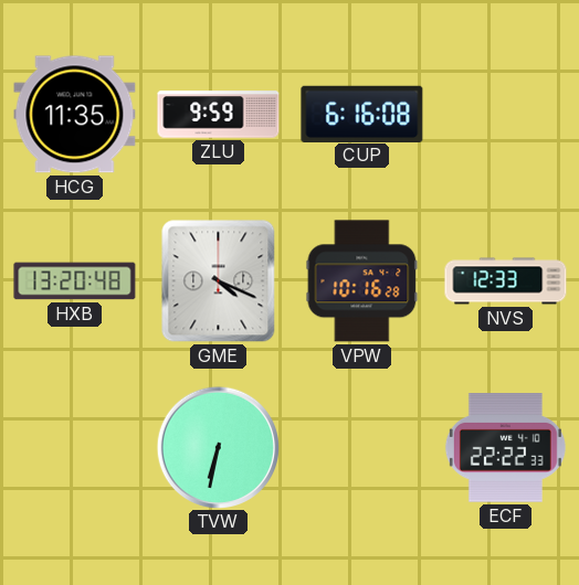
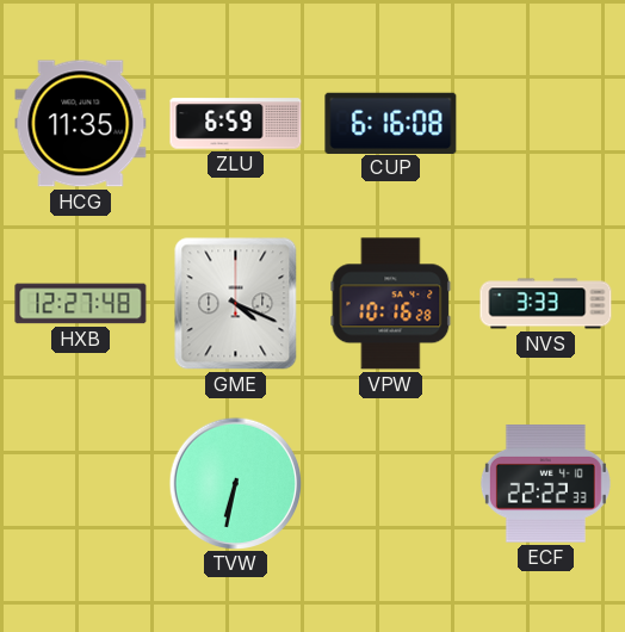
ZLU: 9:59 -> 6:59 (236, 124)
HXB: 13:20 -> 12:27 (81, 304)
NVS: 12:33 -> 3:33 (546, 304)
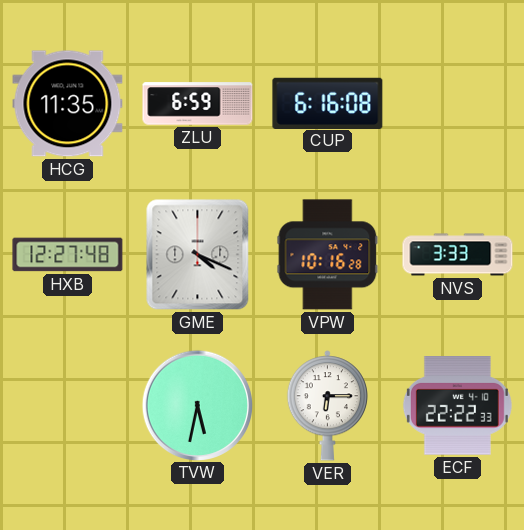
TVW: 6:32 -> 5:32 (197, 405)
VER: none -> 6:15 (327, 406)
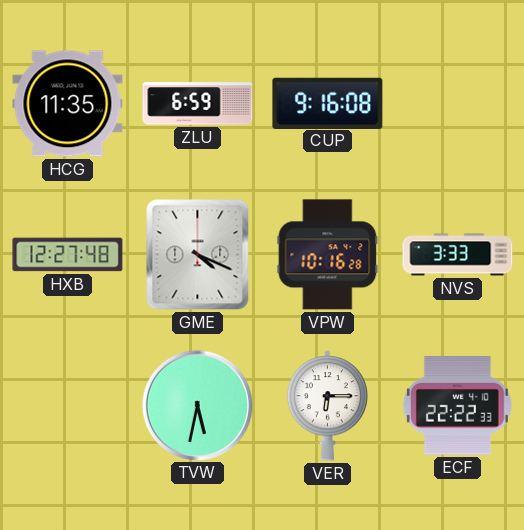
CUP: 6:16 -> 9:16 (328, 103)
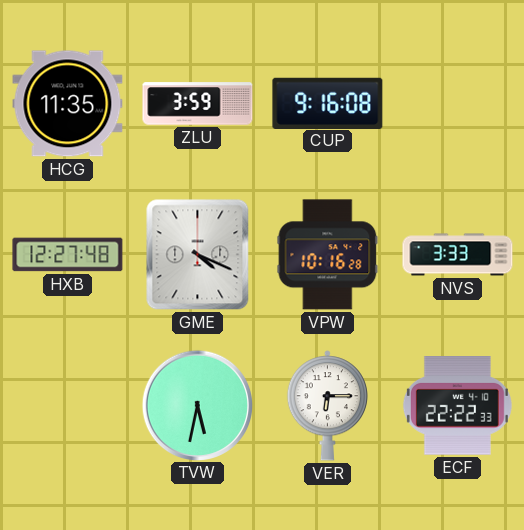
ZLU: 6:59 -> 3:59 (198, 104)
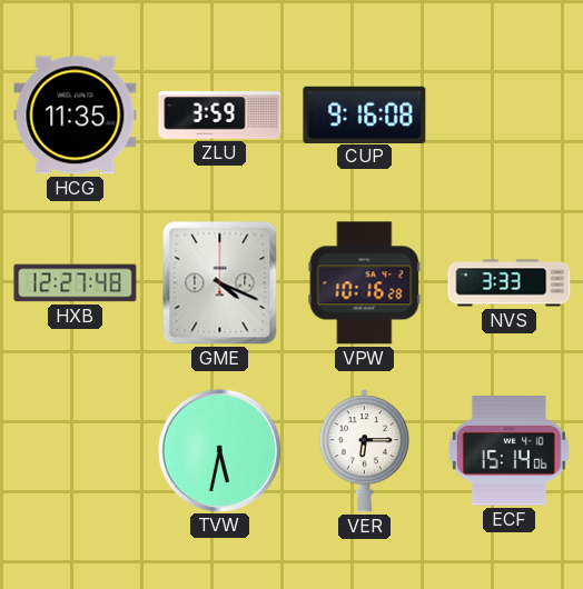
ECF: 22:22 -> 15:14 (508, 451)
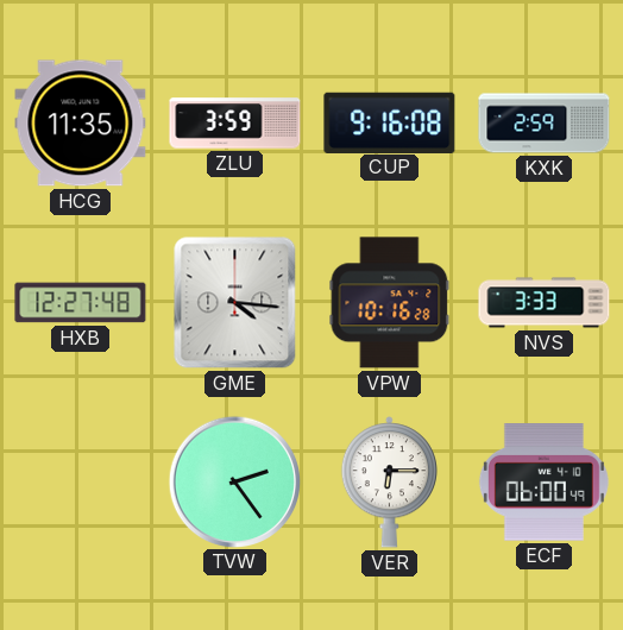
KXK: none -> 2:59 (545, 124)
GME: 4:19 -> 4:16 (235, 303)
TVW: 5:32 -> 2:24 (234, 481)
ECF: 15:14 -> 06:00 (543, 483)
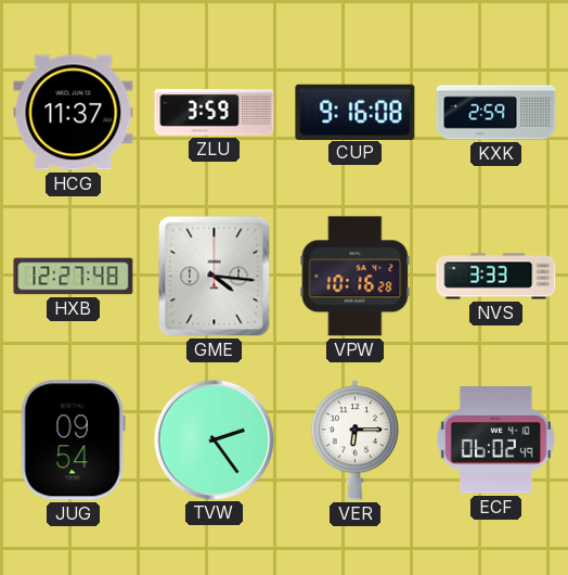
HCG: 11:35 -> 11:37 (74, 113)
JUG: none -> 09:54 (73, 440)
ECF: 06:00 -> 06:02 (495, 440)
